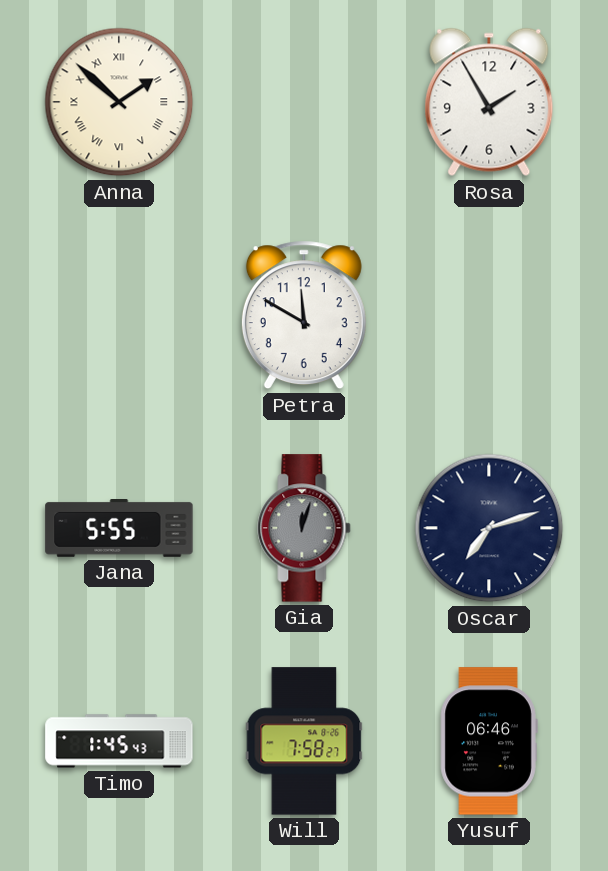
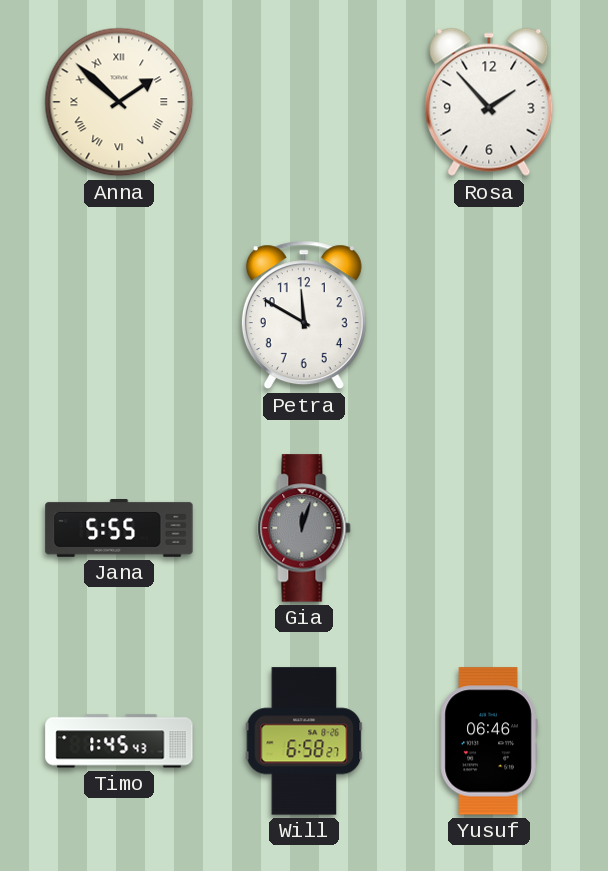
Rosa: 1:55 -> 1:53 (489, 102)
Oscar: 7:12 -> none (489, 528)
Will: 7:58 -> 6:58 (304, 741)
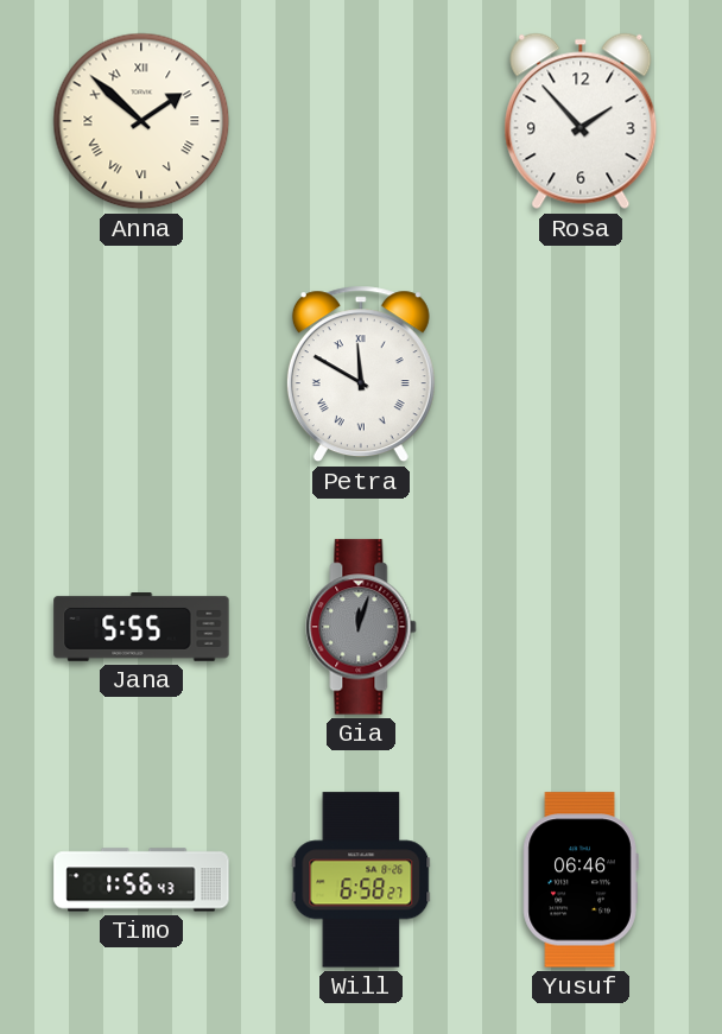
Petra numerals: Arabic -> Roman (361, 374)
Timo: 1:45 -> 1:56 (141, 880)
